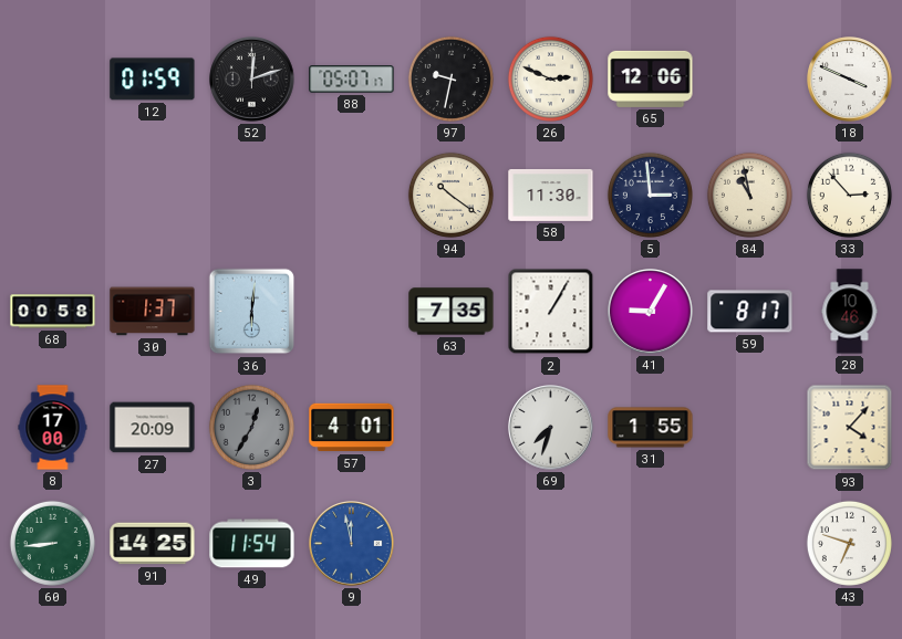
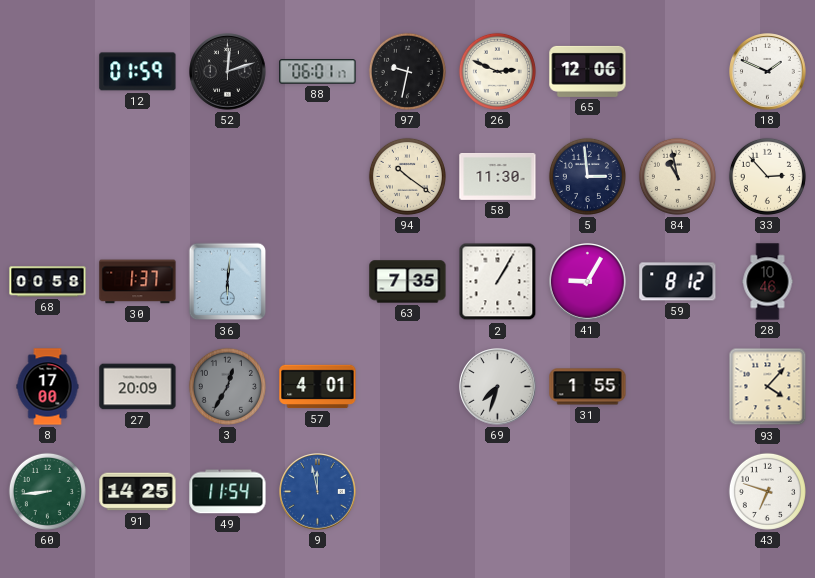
88: 05:07 -> 06:01 (318, 72)
18: 3:49 -> 1:49 (768, 72)
59: 8:17 -> 8:12 (678, 282)
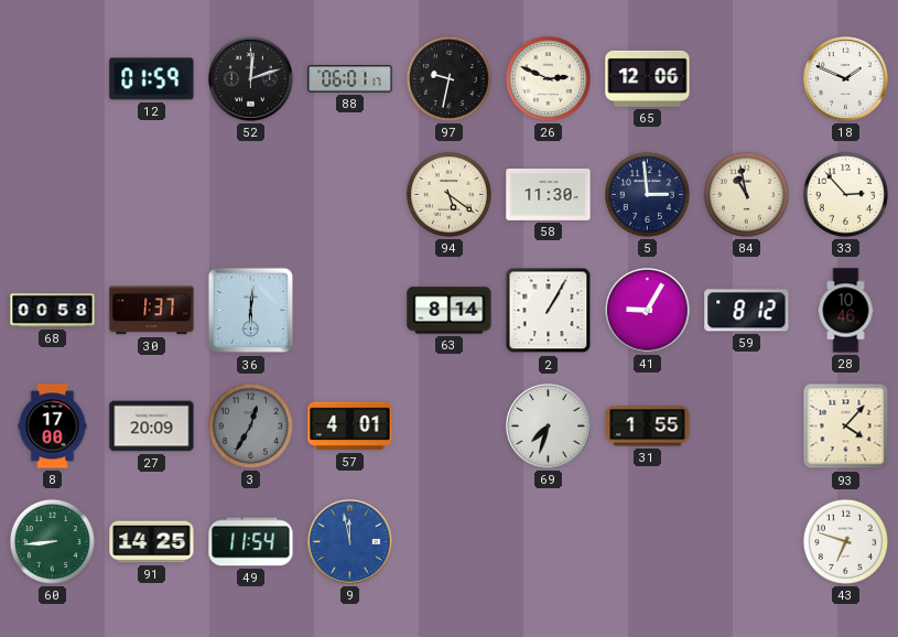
94: 10:21 -> 5:21 (448, 194)
63: 7:35 -> 8:14 (450, 311)
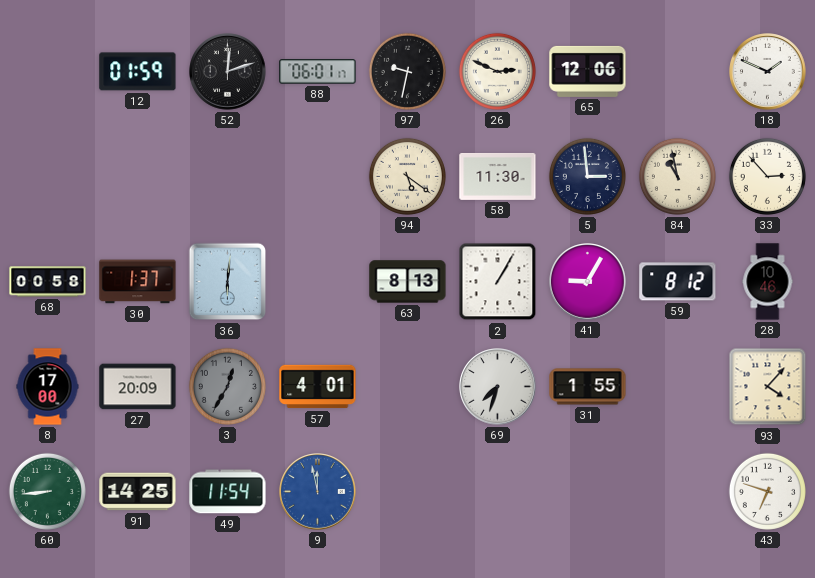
63: 8:14 -> 8:13 (408, 282)
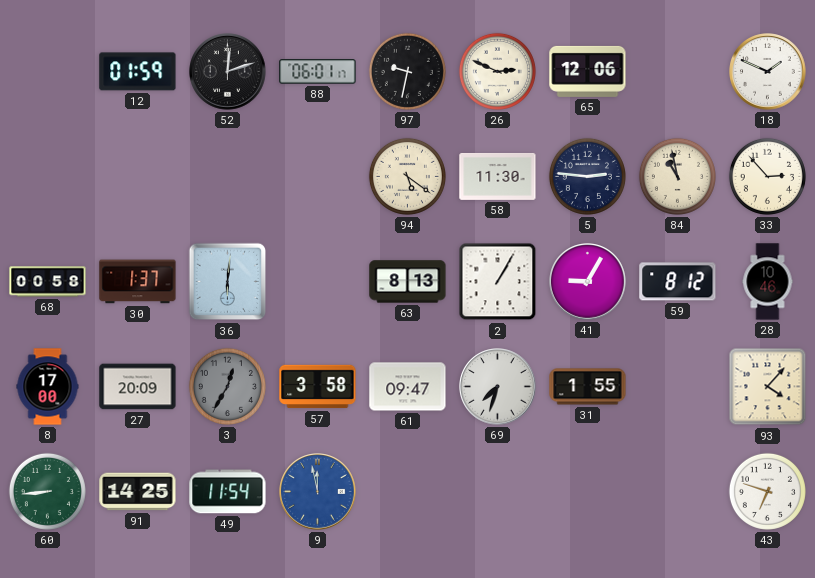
5: 2:59 -> 2:46 (587, 176)
57: 4:01 -> 3:58 (318, 387)
61: none -> 09:47 (408, 387)
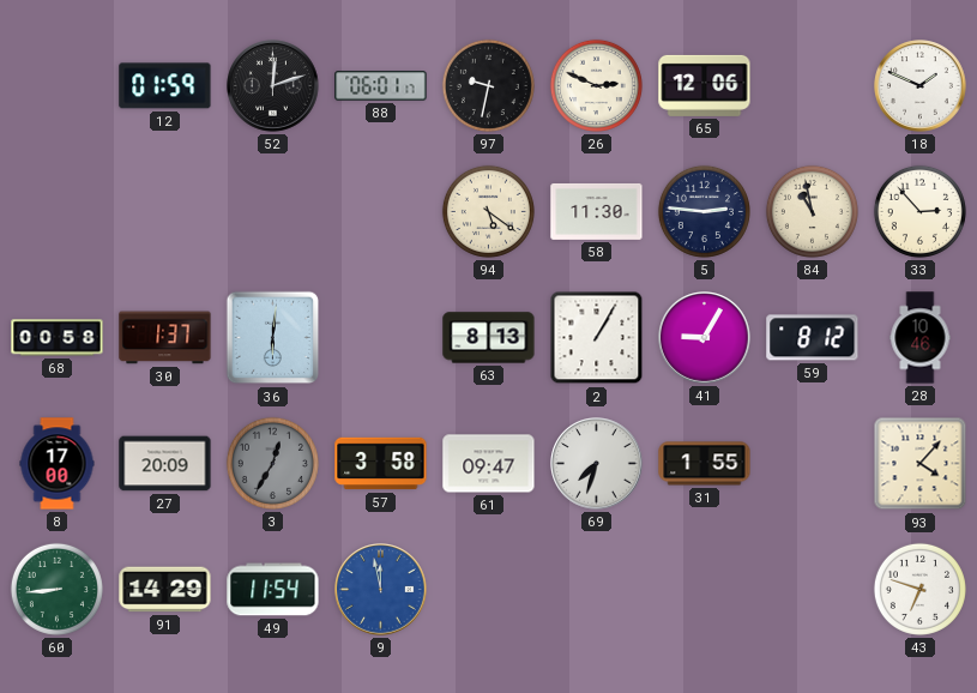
91: 14:25 -> 14:29 (165, 590)
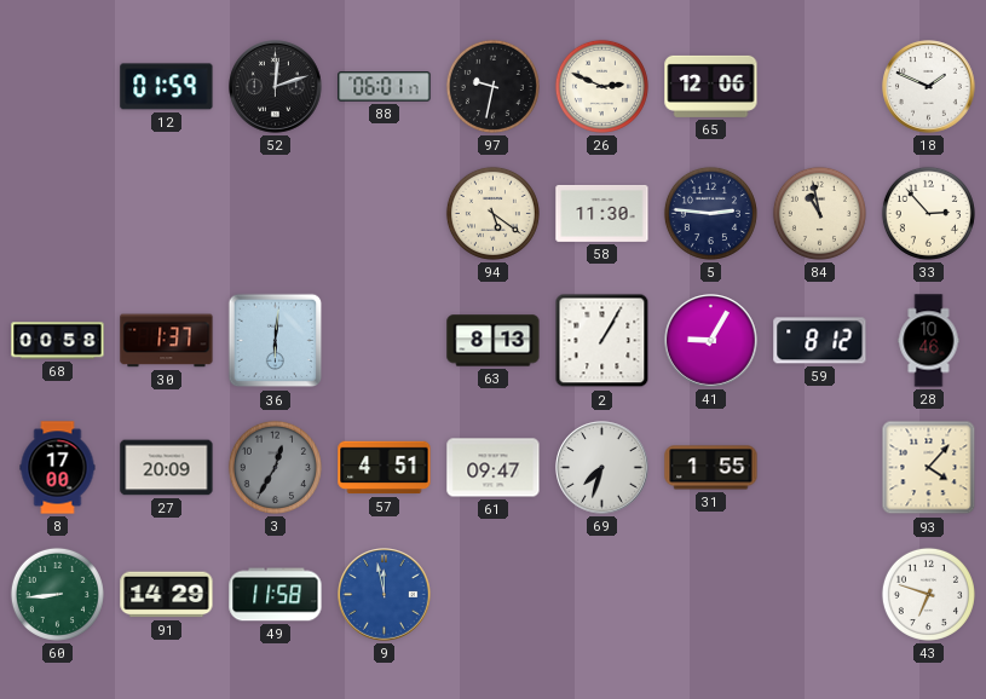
57: 3:58 -> 4:51 (385, 468)
49: 11:54 -> 11:58 (276, 595)
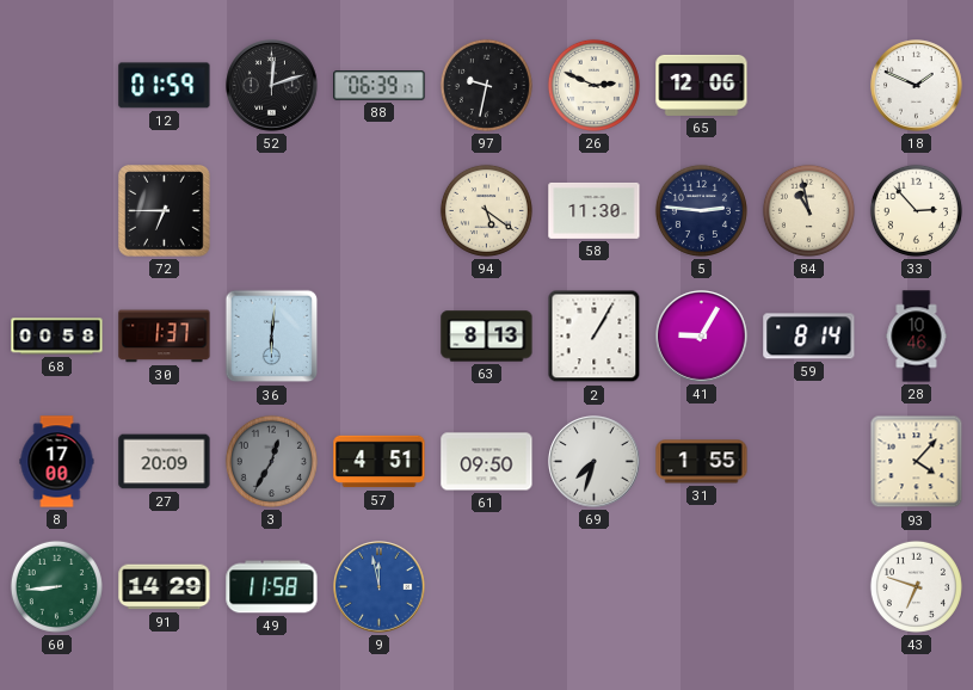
88: 06:01 -> 06:39 (380, 86)
72: none -> 6:45 (165, 211)
59: 8:12 -> 8:14 (809, 337)
61: 09:47 -> 09:50 (487, 462)
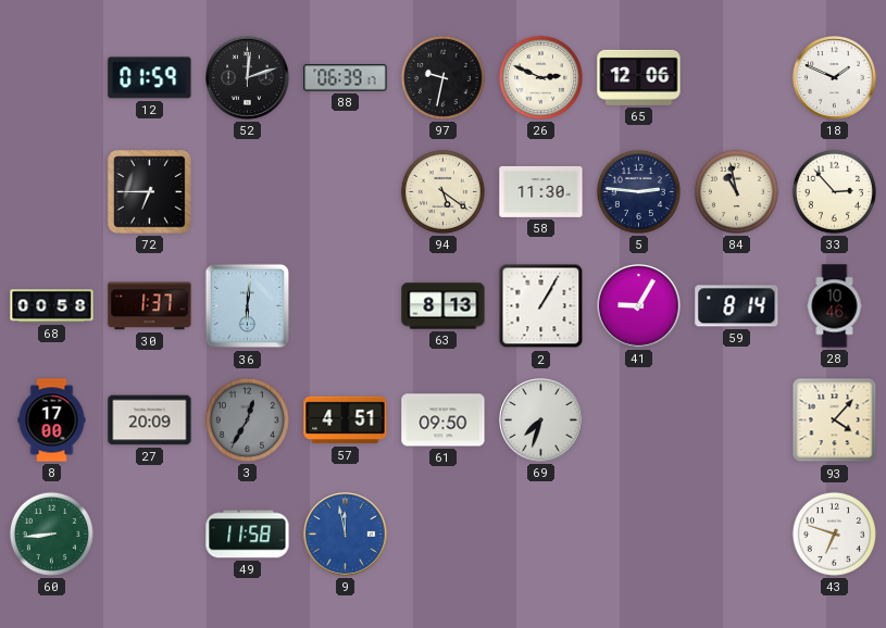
31: 1:55 -> none (702, 462)
91: 14:29 -> none (165, 587)
